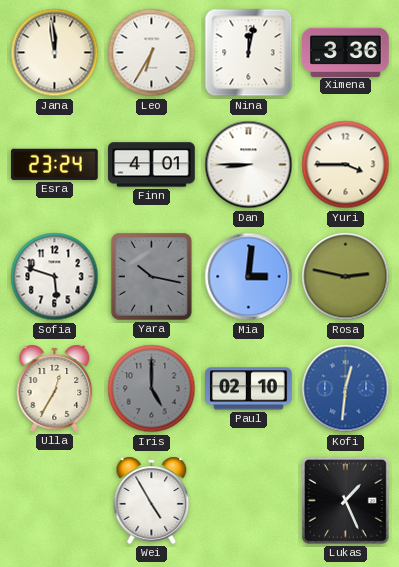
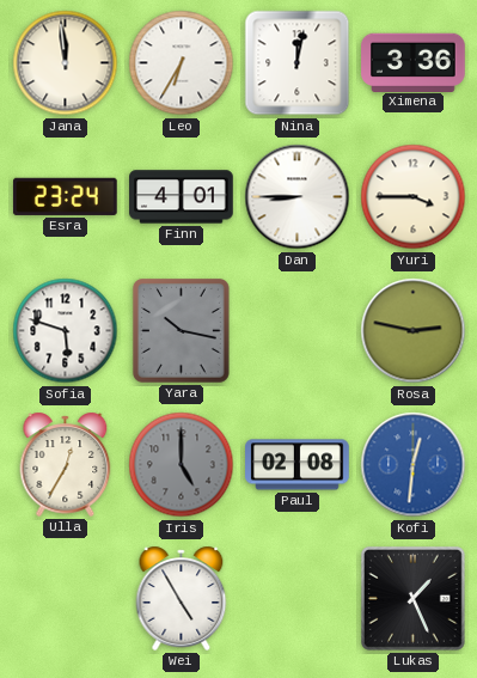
Mia: 3:01 -> none (249, 277)
Paul: 02:10 -> 02:08 (298, 465)
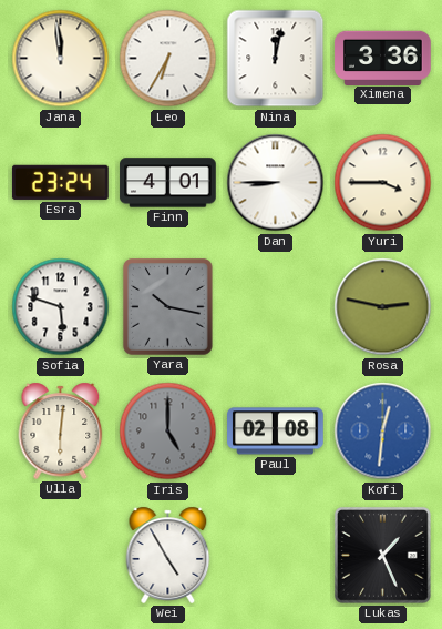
Ulla: 12:35 -> 6:01 (61, 430)
